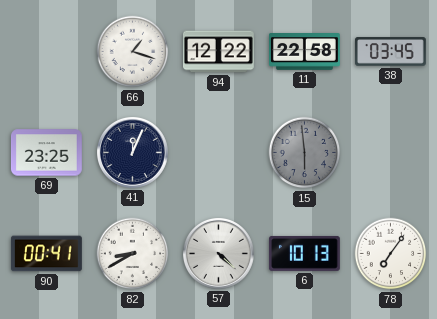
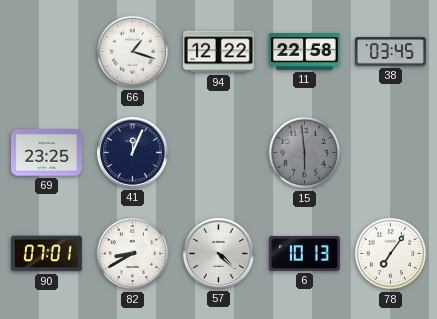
90: 00:41 -> 07:01 (46, 254)
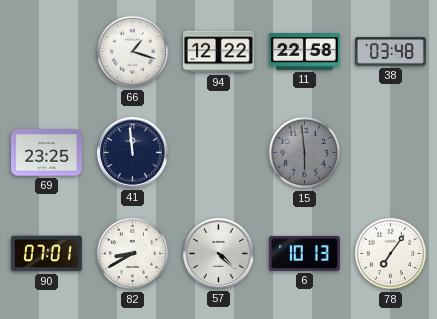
38: 03:45 -> 03:48 (391, 52)
41: 12:04 -> 11:59 (133, 153)
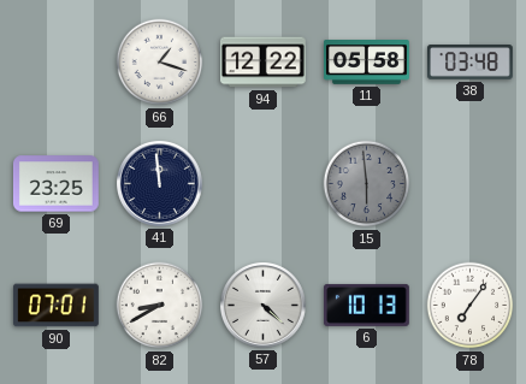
11: 22:58 -> 05:58 (367, 63)
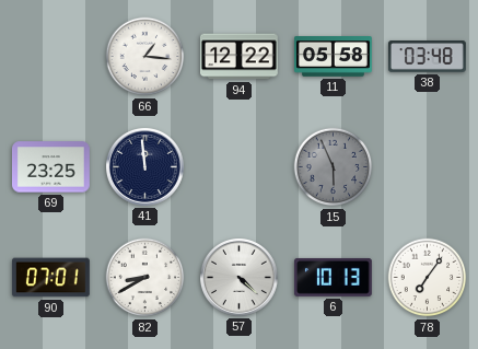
66: 1:18 -> 1:16 (145, 57)
15: 5:59 -> 5:56 (334, 167)
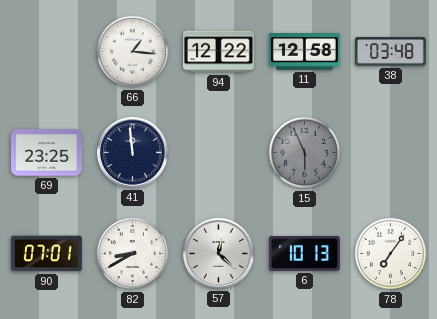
11: 05:58 -> 12:58 (305, 52)
57: 4:22 -> 12:22 (219, 254)
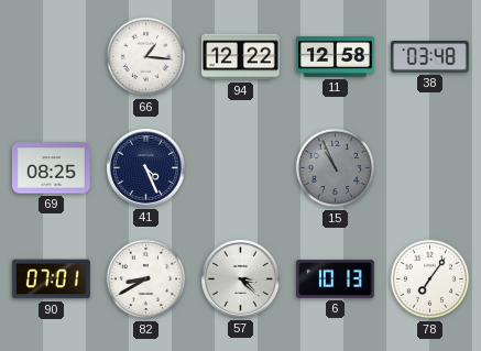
69: 23:25 -> 08:25 (51, 168)
41: 11:59 -> 4:26 (146, 168)
15: 5:56 -> 10:56 (336, 168)
57: 12:22 -> 3:22 (241, 279)
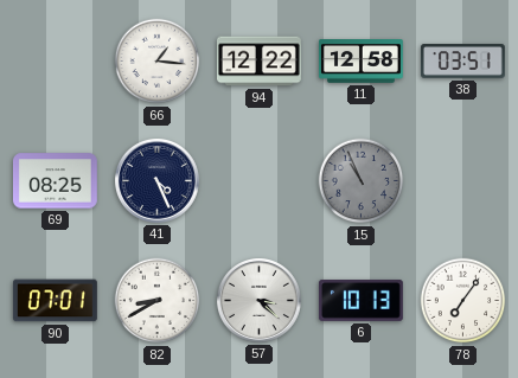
38: 03:48 -> 03:51 (463, 62)
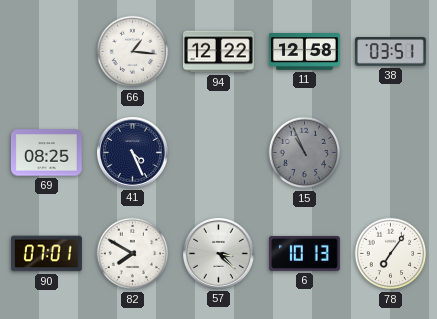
82: 8:40 -> 7:50 (133, 254)
